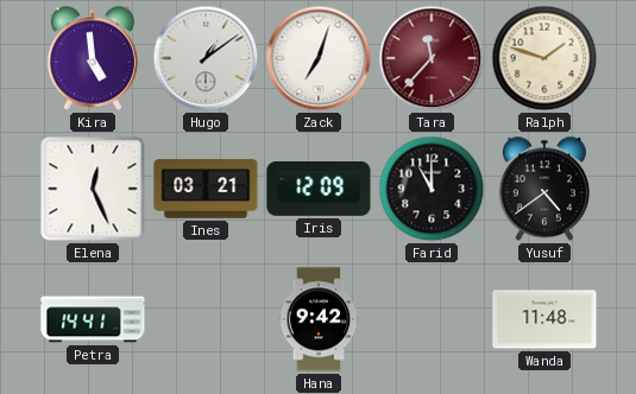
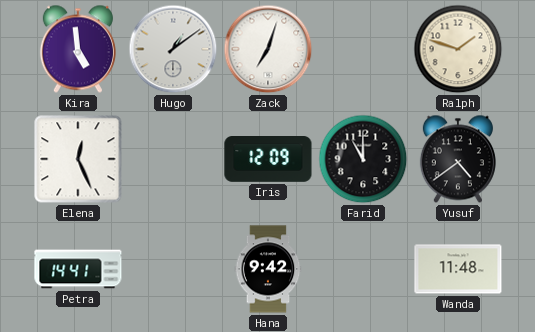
Tara: 11:37 -> none (432, 58)
Ines: 03:21 -> none (206, 189)
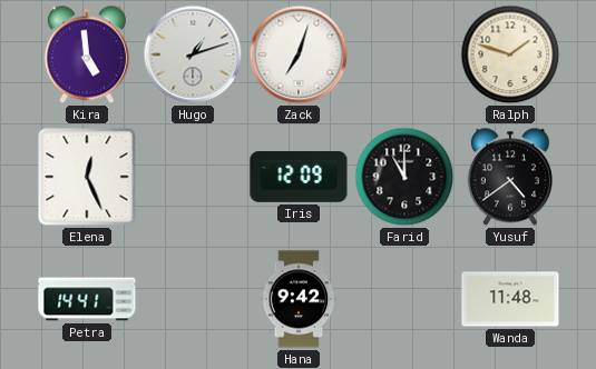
Hugo: 1:09 -> 1:12 (193, 54)
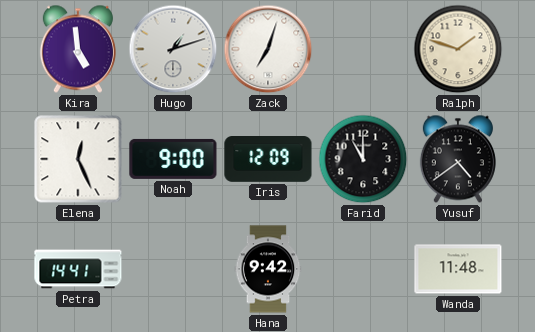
Noah: none -> 9:00 (173, 159)
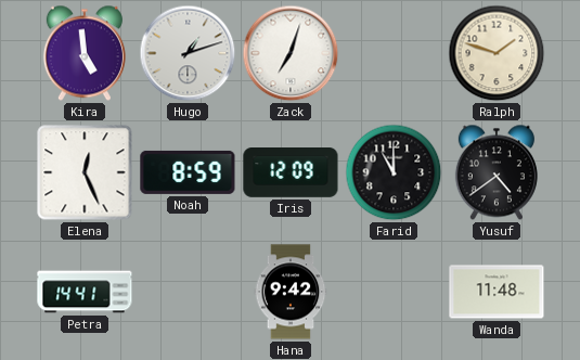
Noah: 9:00 -> 8:59 (188, 172)
